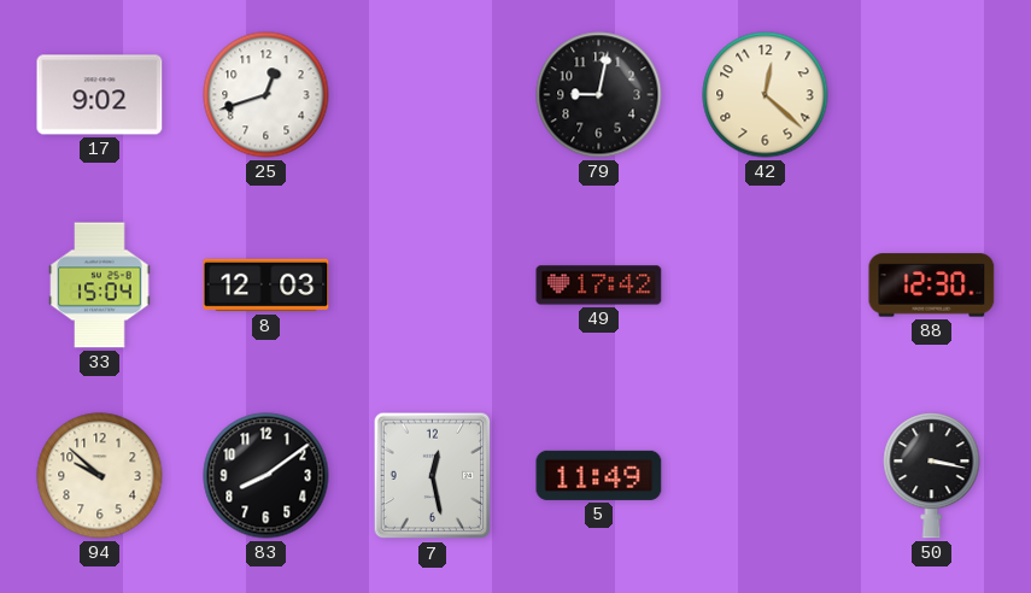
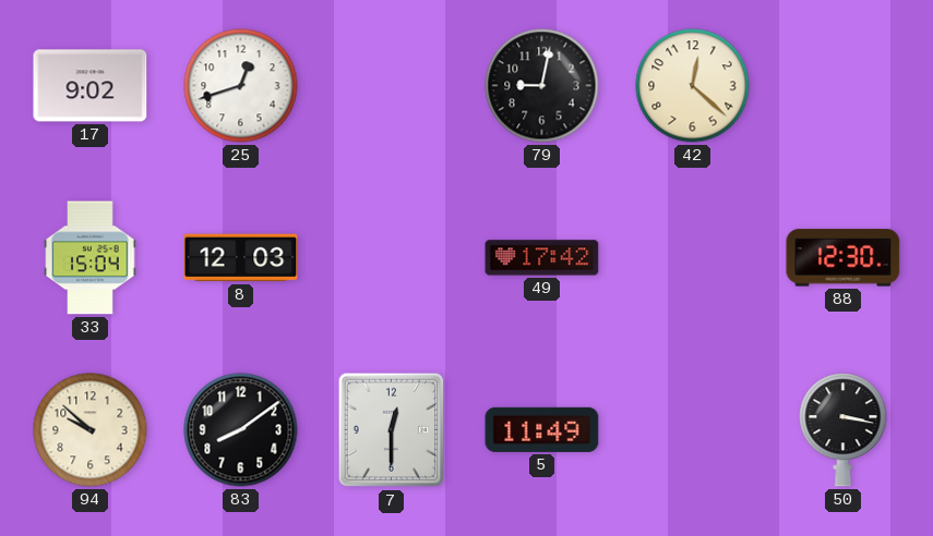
7: 12:28 -> 12:30 (392, 430)
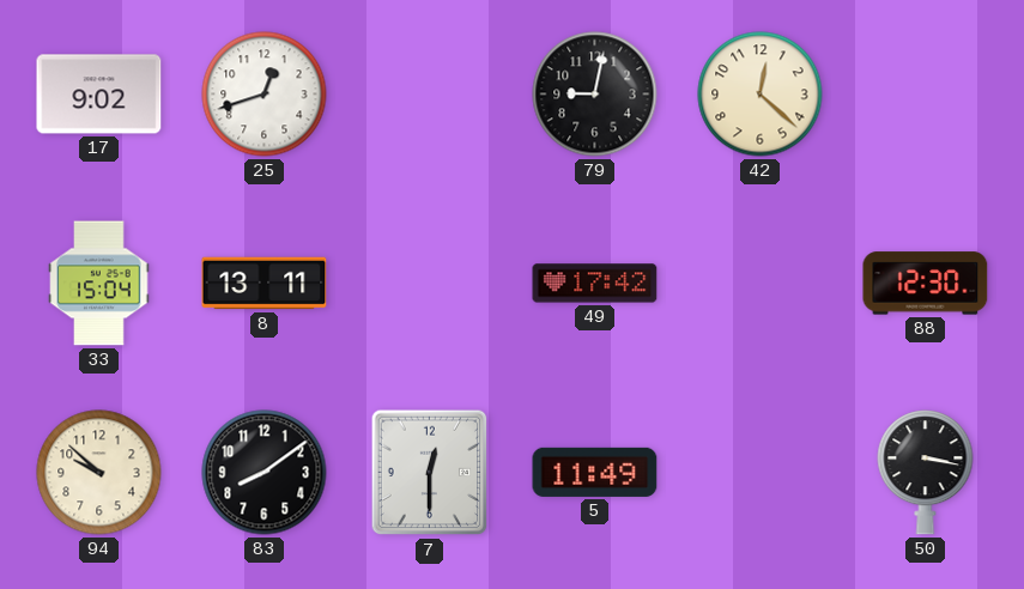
8: 12:03 -> 13:11 (265, 284)
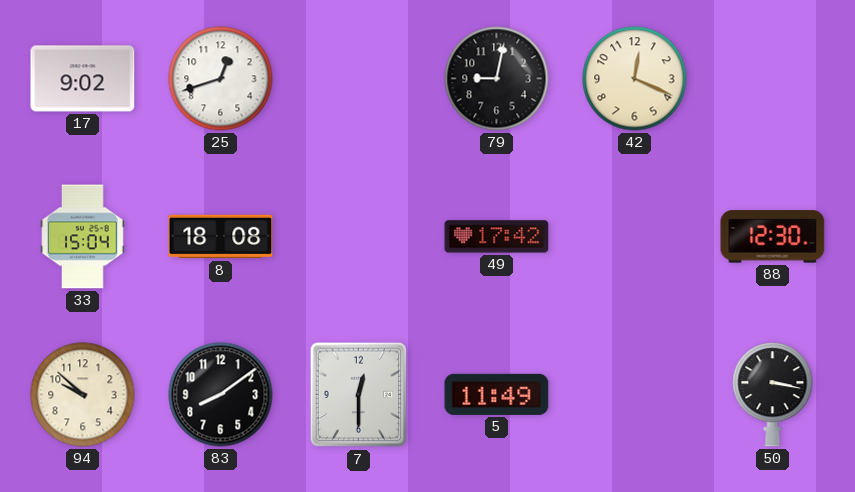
42: 12:22 -> 12:19 (635, 79)
8: 13:11 -> 18:08 (221, 237)
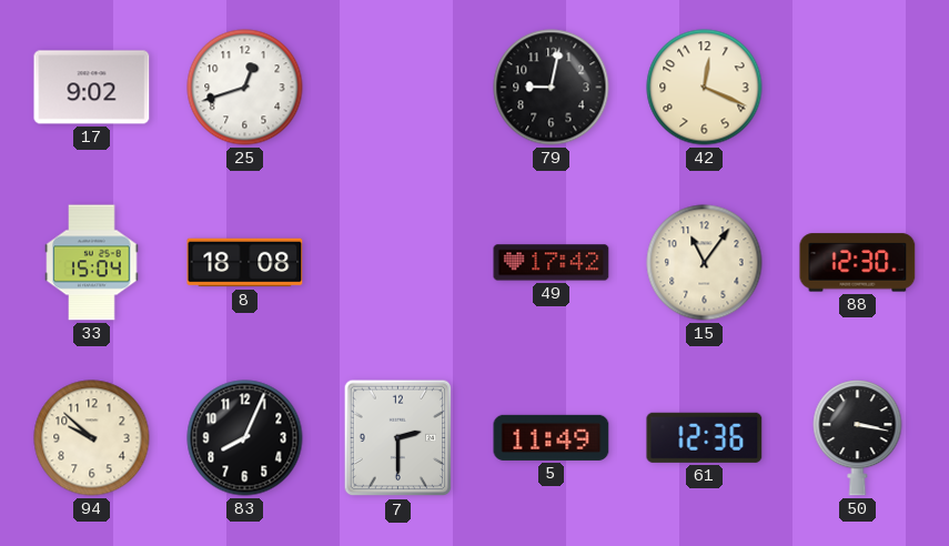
15: none -> 11:06 (705, 263)
83: 8:09 -> 8:04 (245, 438)
7: 12:30 -> 2:30 (398, 438)
61: none -> 12:36 (705, 437)
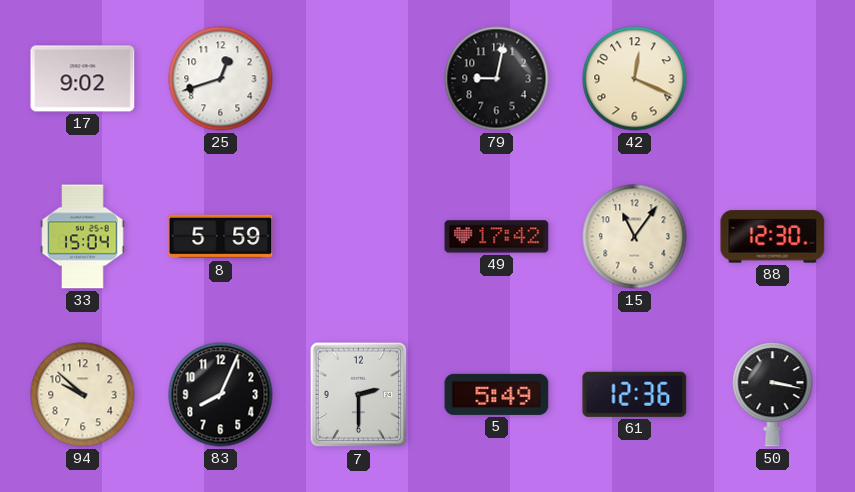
8: 18:08 -> 5:59 (221, 237)
5: 11:49 -> 5:49 (497, 394)
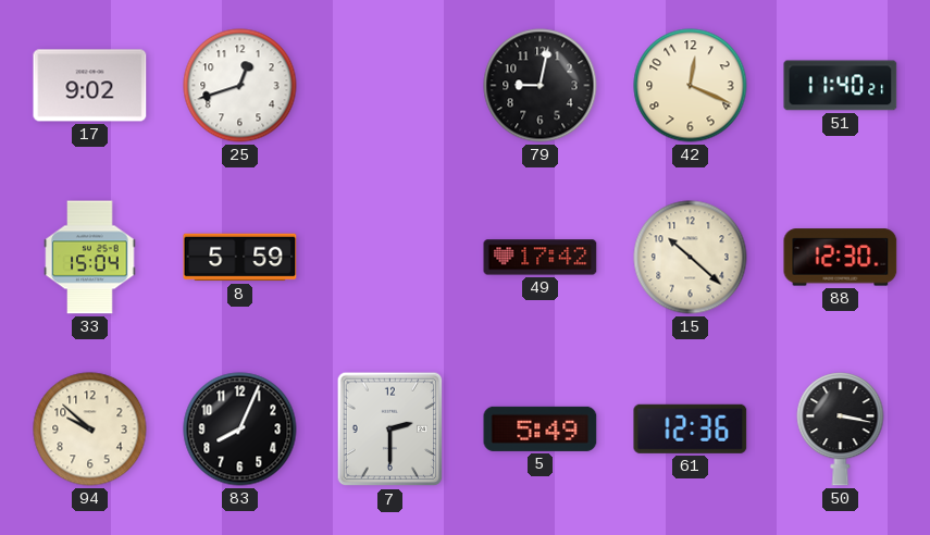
51: none -> 11:40 (841, 86)
15: 11:06 -> 10:22 (691, 258)
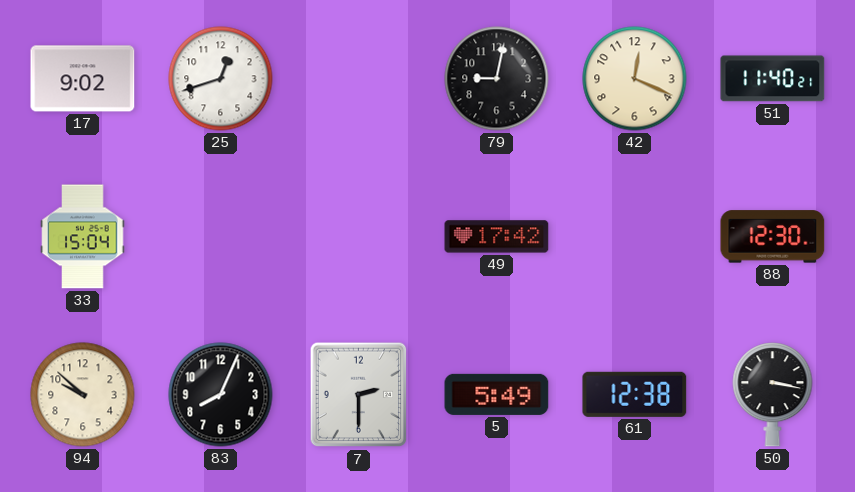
8: 5:59 -> none (240, 258)
15: 10:22 -> none (691, 258)
61: 12:36 -> 12:38 (635, 394)
